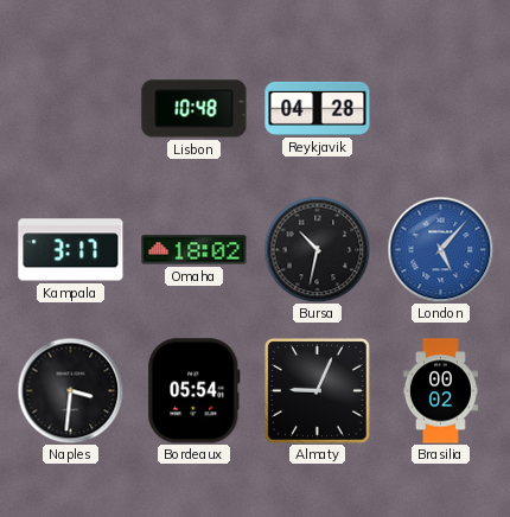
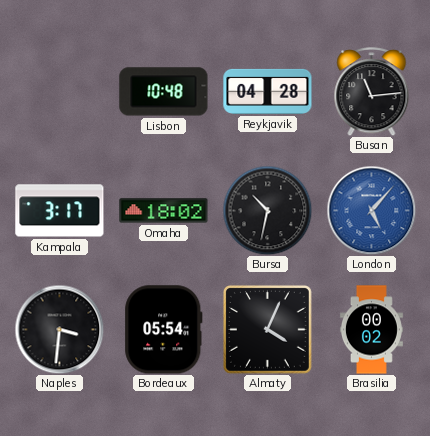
Busan: none -> 11:14 (372, 92)
Almaty: 9:04 -> 4:04 (267, 329)
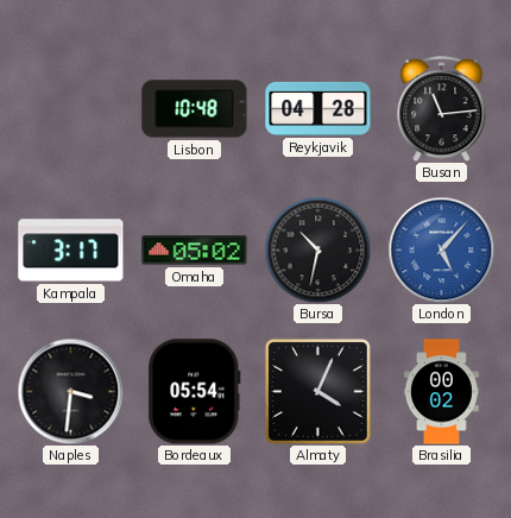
Omaha: 18:02 -> 05:02 (195, 251)
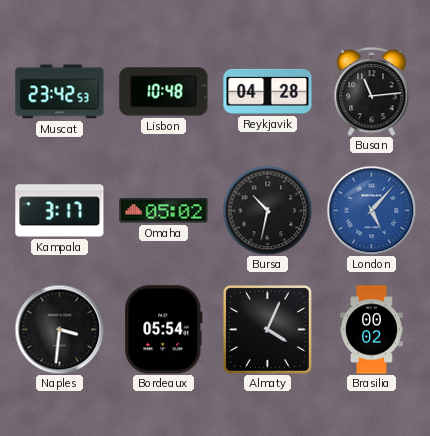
Muscat: none -> 23:42 (60, 92)
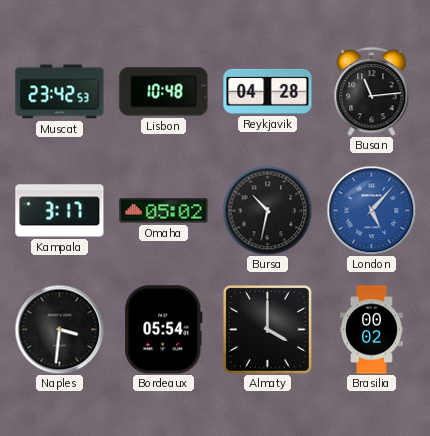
Almaty: 4:04 -> 4:00 (267, 329)
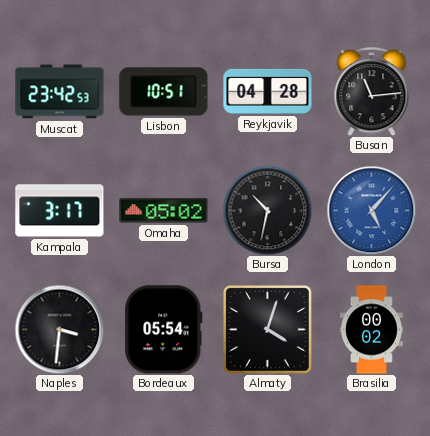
Lisbon: 10:48 -> 10:51 (164, 92)
Almaty: 4:00 -> 4:03 (267, 329)
